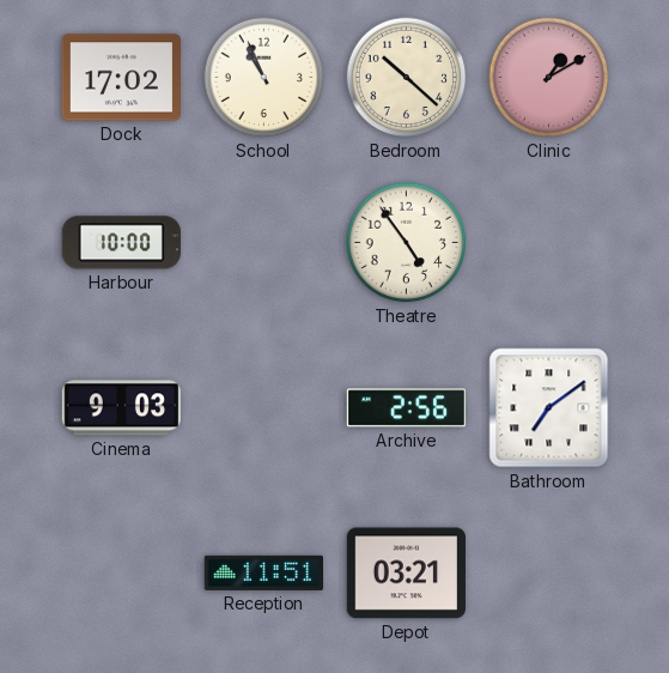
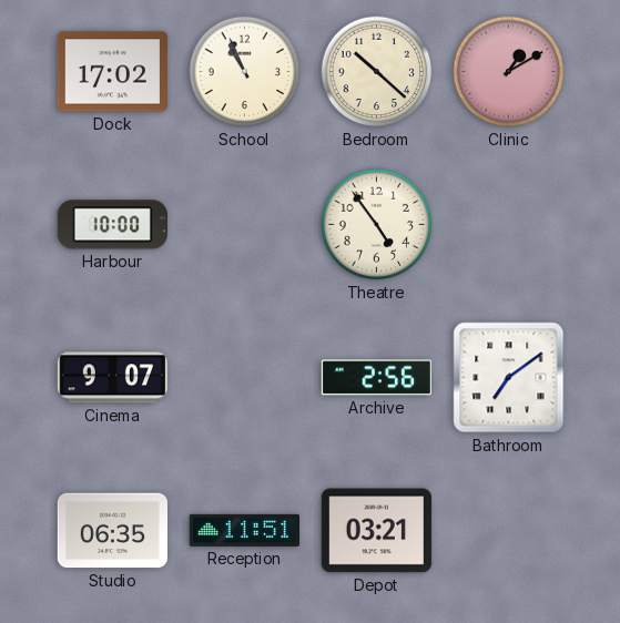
Cinema: 9:03 -> 9:07 (112, 378)
Studio: none -> 06:35 (112, 531)
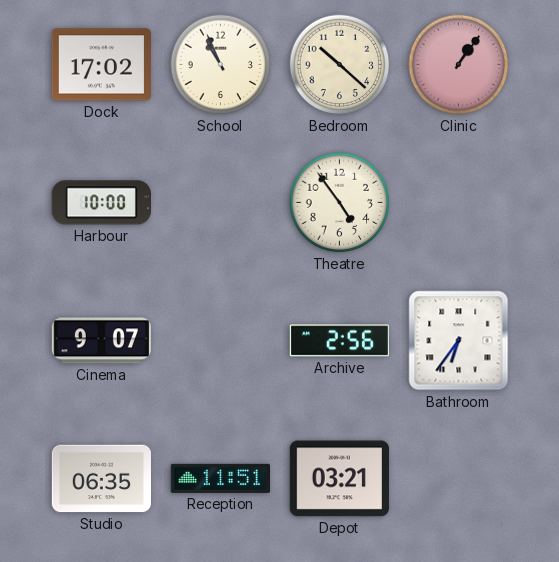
Clinic: 1:10 -> 1:06 (459, 65)
Bathroom: 7:09 -> 6:36 (459, 341)
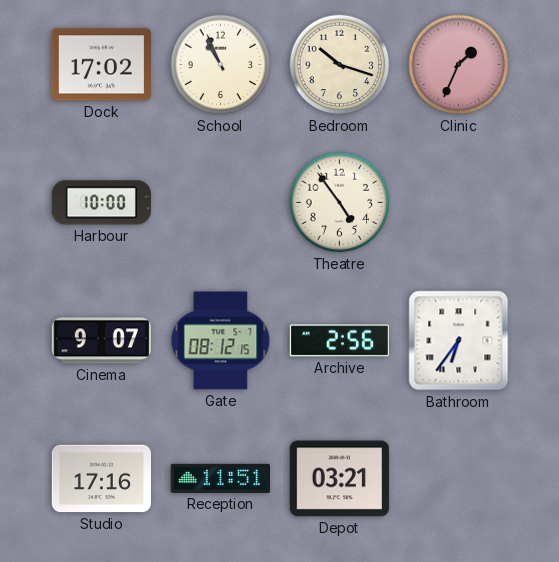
Bedroom: 10:22 -> 10:18 (340, 65)
Clinic: 1:06 -> 1:34 (459, 65)
Gate: none -> 08:12 (221, 341)
Studio: 06:35 -> 17:16 (101, 479)
